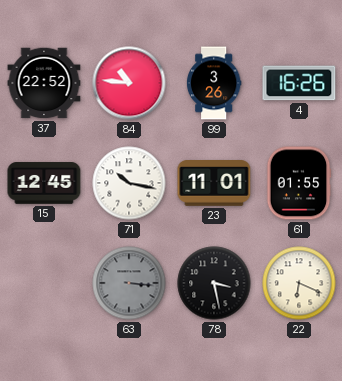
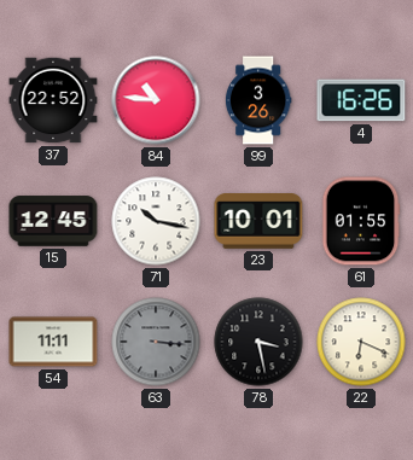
23: 11:01 -> 10:01 (258, 222)
54: none -> 11:11 (53, 342)
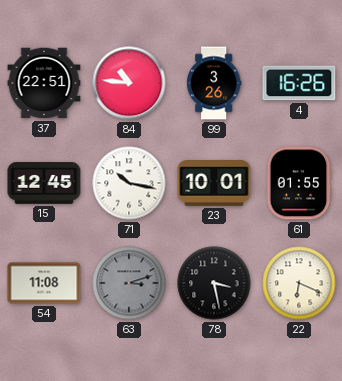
37: 22:52 -> 22:51 (44, 83)
54: 11:11 -> 11:08 (44, 283)
63: 3:16 -> 3:12 (129, 283)
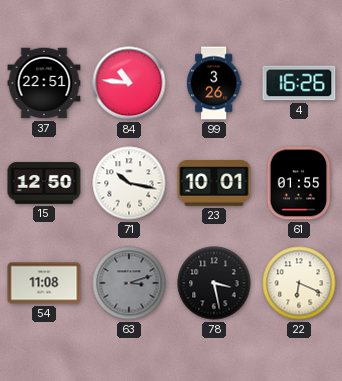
15: 12:45 -> 12:50 (44, 183)
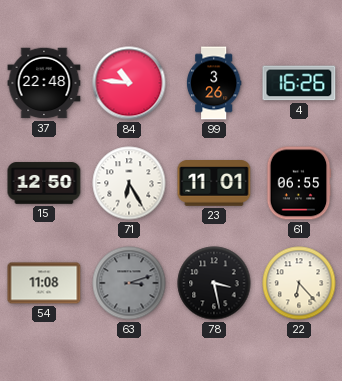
37: 22:51 -> 22:48 (44, 83)
71: 10:17 -> 6:25 (129, 183)
23: 10:01 -> 11:01 (214, 184)
61: 01:55 -> 06:55 (299, 183)
22: 6:19 -> 6:23 (299, 283)
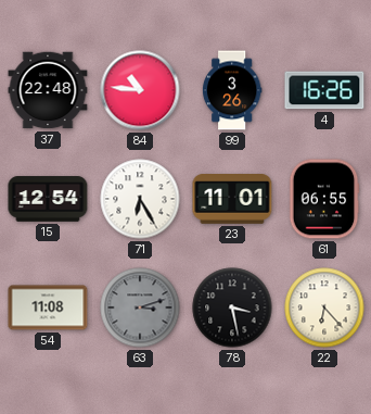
15: 12:50 -> 12:54 (48, 199)
